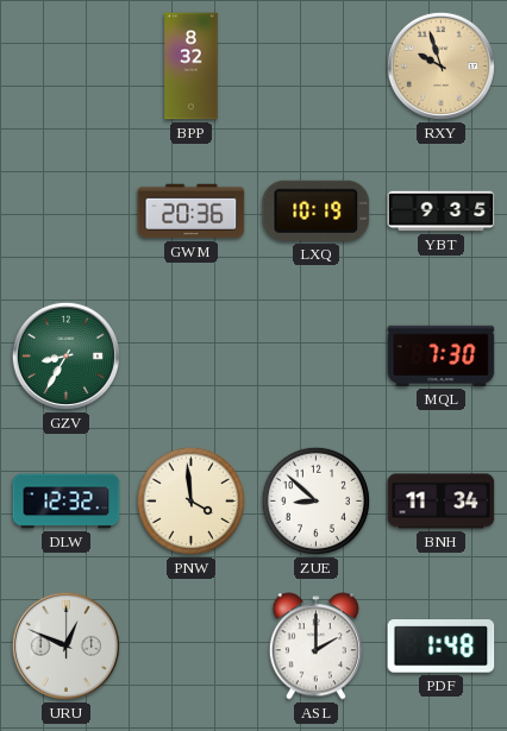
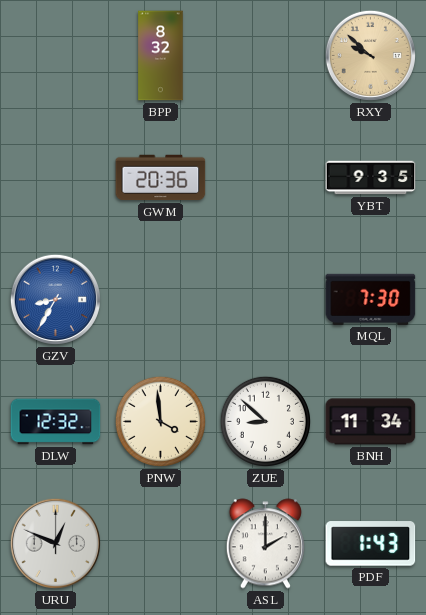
RXY: 9:57 -> 9:52 (370, 55)
LXQ: 10:19 -> none (317, 210)
GZV dial: green -> blue (55, 299)
PDF: 1:48 -> 1:43 (371, 544)
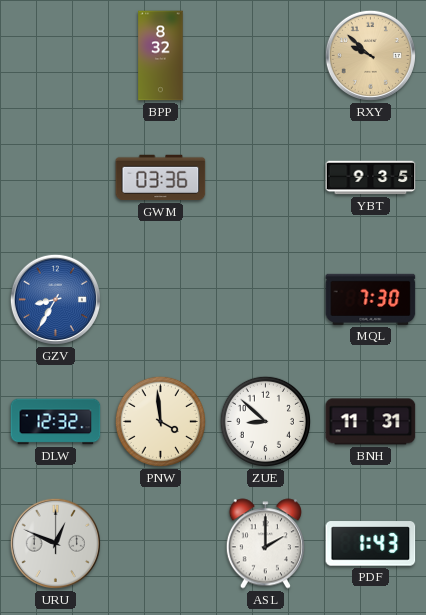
GWM: 20:36 -> 03:36 (161, 178)
BNH: 11:34 -> 11:31 (371, 422)
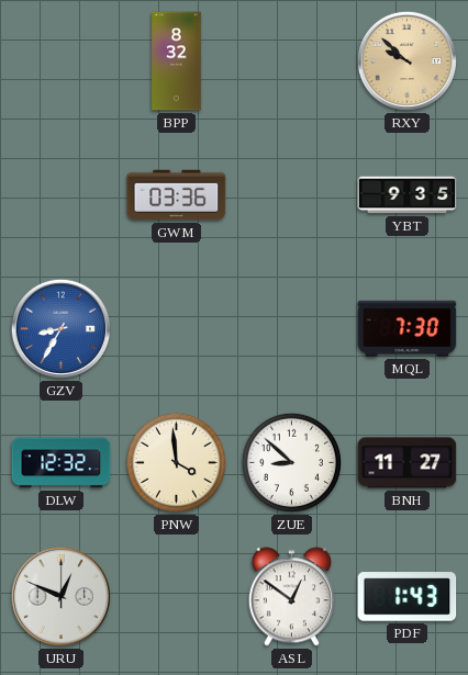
BNH: 11:31 -> 11:27 (408, 463)
ASL: 2:00 -> 12:51 (291, 597)
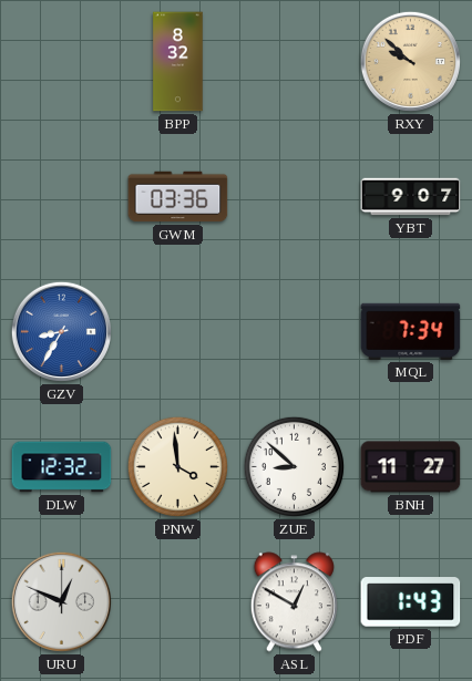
YBT: 9:35 -> 9:07 (411, 197)
MQL: 7:30 -> 7:34 (411, 331)
ASL: 12:51 -> 12:50 (294, 602)
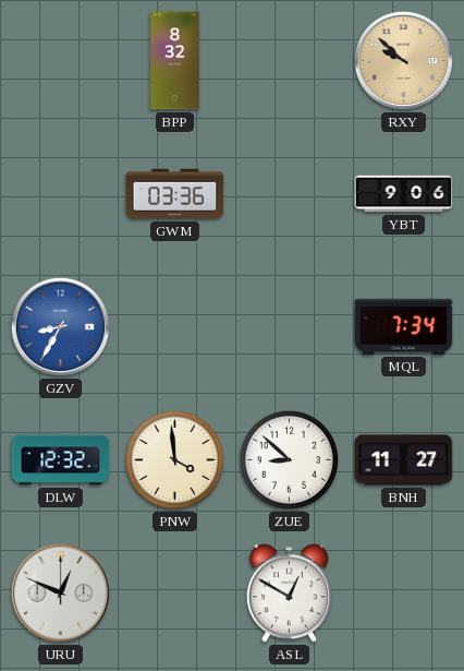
YBT: 9:07 -> 9:06 (404, 194)
PDF: 1:43 -> none (411, 602)
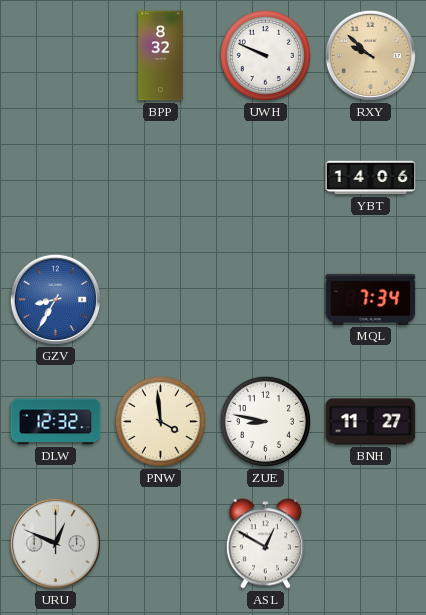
UWH: none -> 9:49 (265, 55)
GWM: 03:36 -> none (175, 194)
YBT: 9:06 -> 14:06 (371, 178)
ZUE: 8:52 -> 8:47 (265, 421)
